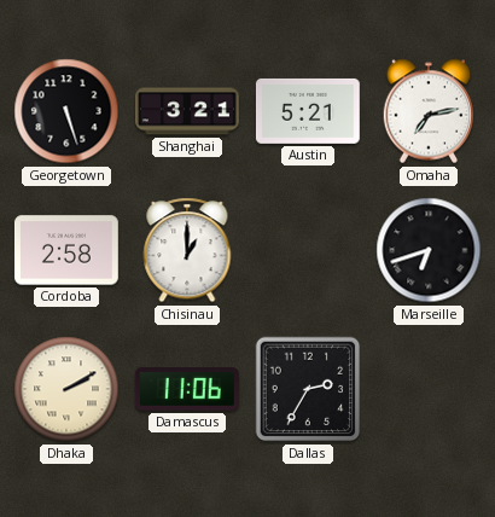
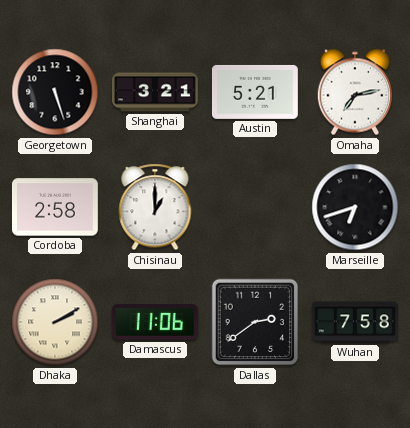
Dallas: 2:35 -> 2:39 (255, 322)
Wuhan: none -> 7:58 (356, 322)
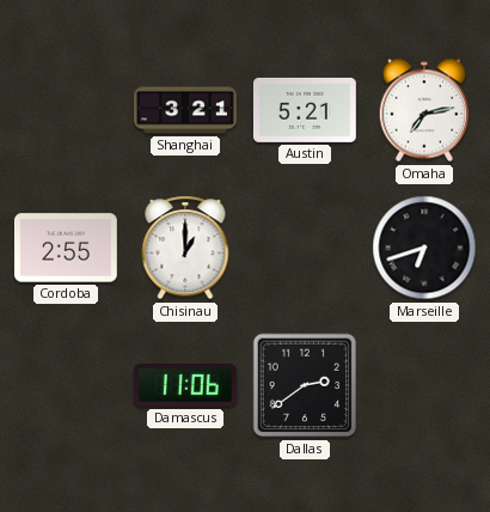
Georgetown: 5:27 -> none (55, 92)
Cordoba: 2:58 -> 2:55 (66, 248)
Dhaka: 2:10 -> none (55, 322)
Wuhan: 7:58 -> none (356, 322)
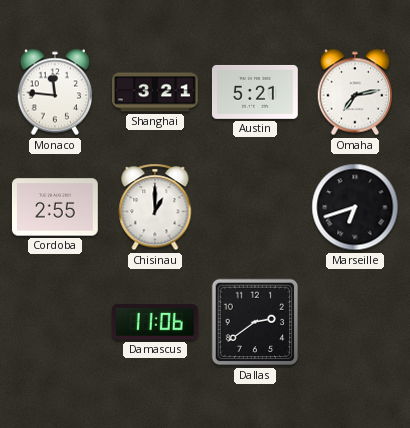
Monaco: none -> 11:46 (55, 92)
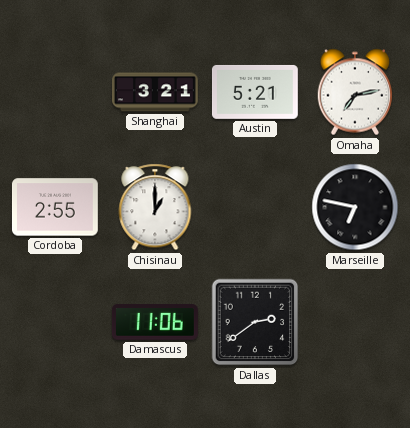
Monaco: 11:46 -> none (55, 92)
Marseille: 6:42 -> 6:47 (355, 207)
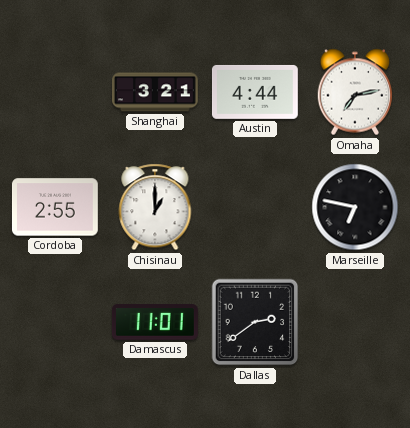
Austin: 5:21 -> 4:44 (255, 92)
Damascus: 11:06 -> 11:01 (155, 322)
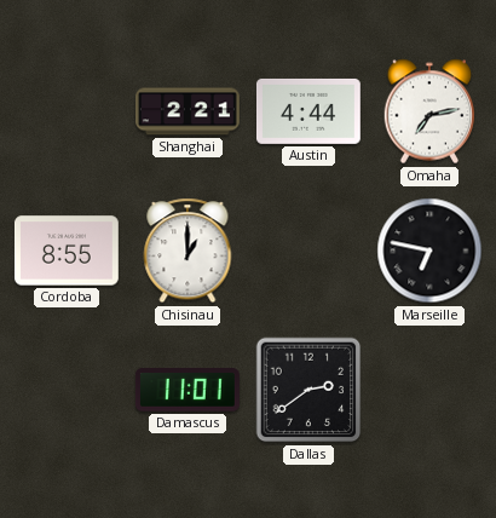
Shanghai: 3:21 -> 2:21 (189, 111)
Cordoba: 2:55 -> 8:55 (67, 251)
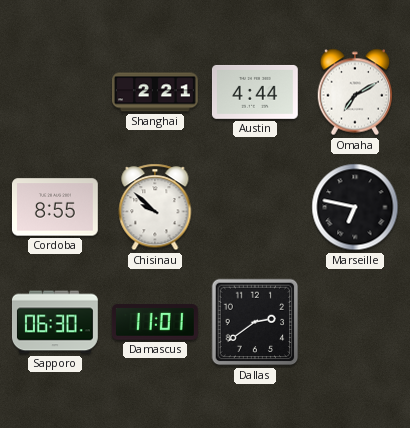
Omaha: 7:13 -> 7:10 (355, 92)
Chisinau: 1:00 -> 9:52 (155, 207)
Sapporo: none -> 06:30 (55, 322)
